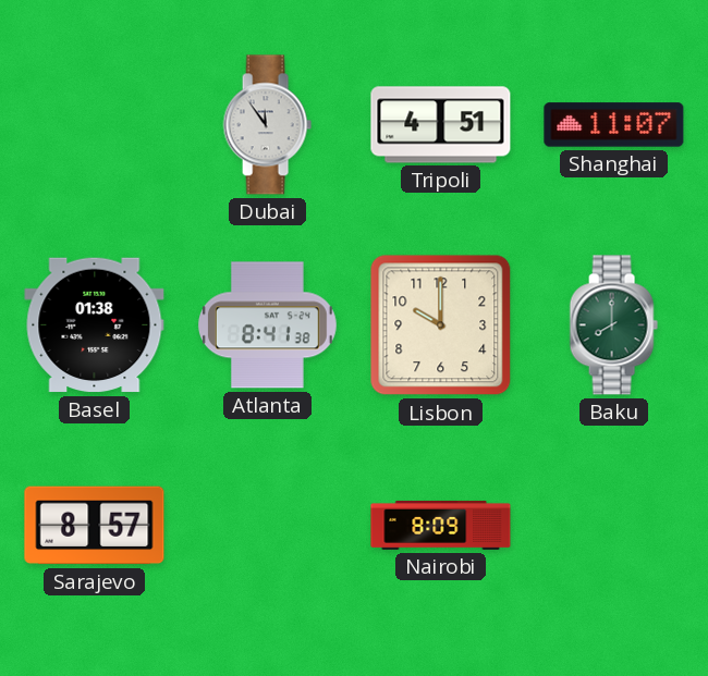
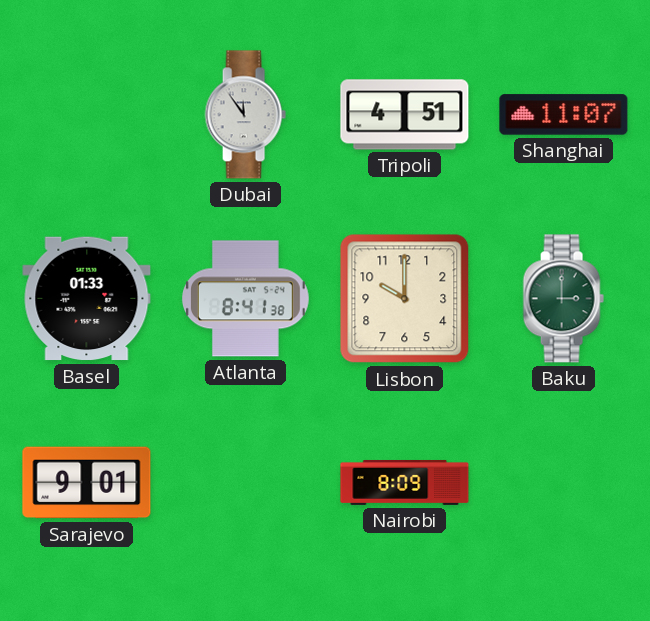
Basel: 01:38 -> 01:33 (87, 299)
Baku: 8:00 -> 3:00 (563, 299)
Sarajevo: 8:57 -> 9:01 (87, 483)
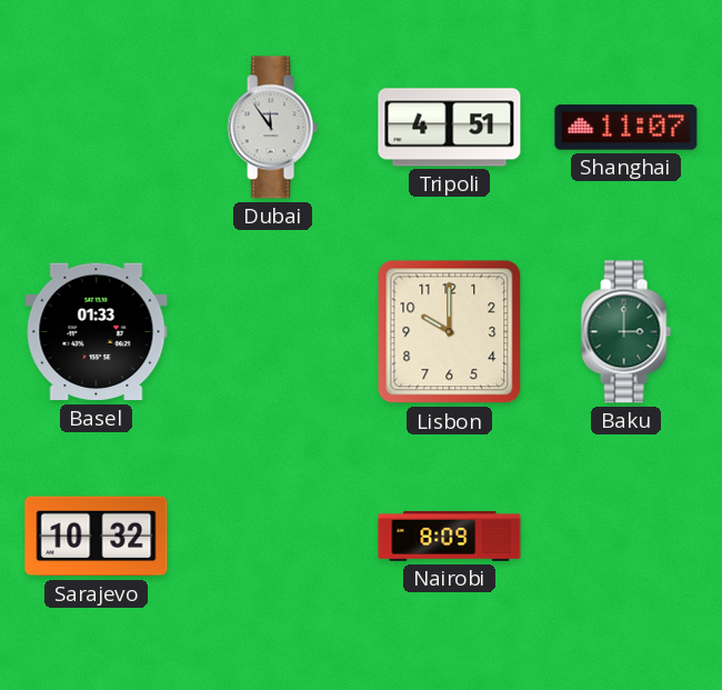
Atlanta: 8:41 -> none (246, 299)
Sarajevo: 9:01 -> 10:32 (97, 537)
